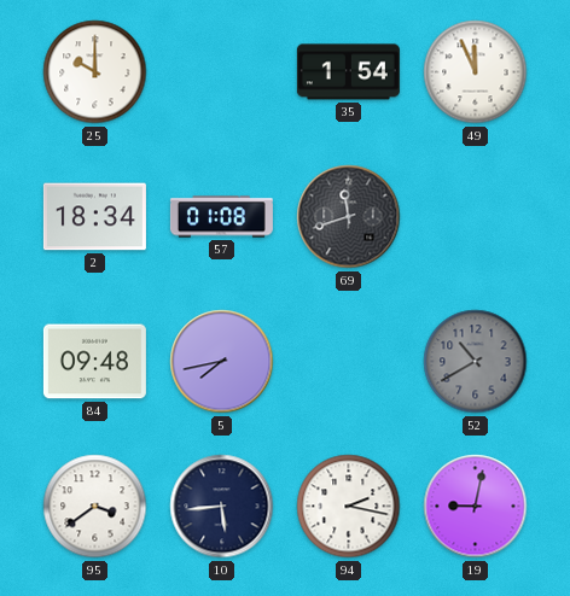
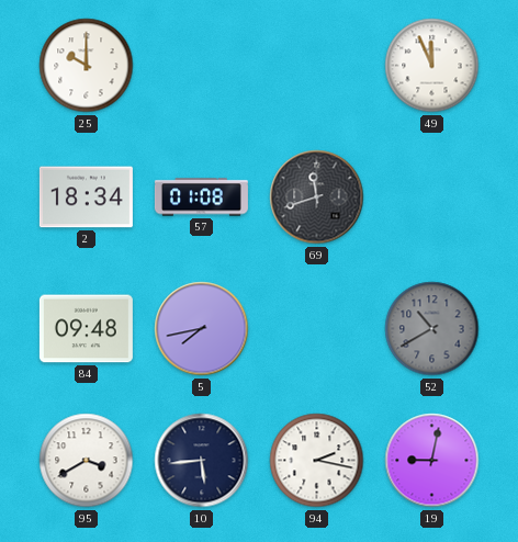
35: 1:54 -> none (348, 72)
95: 3:39 -> 3:40 (87, 461)
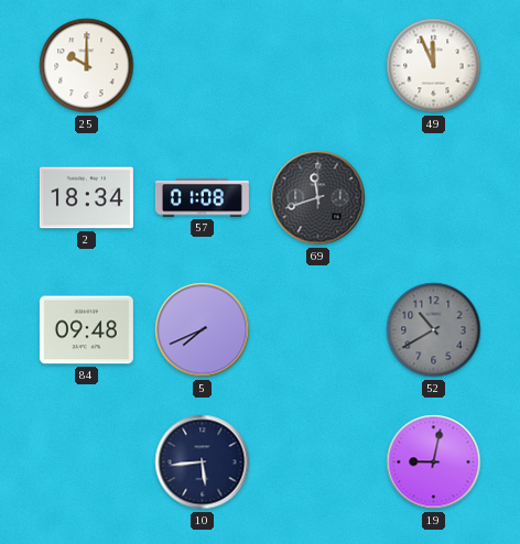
5: 7:43 -> 7:41 (203, 330)
95: 3:40 -> none (87, 461)
94: 2:17 -> none (317, 461)
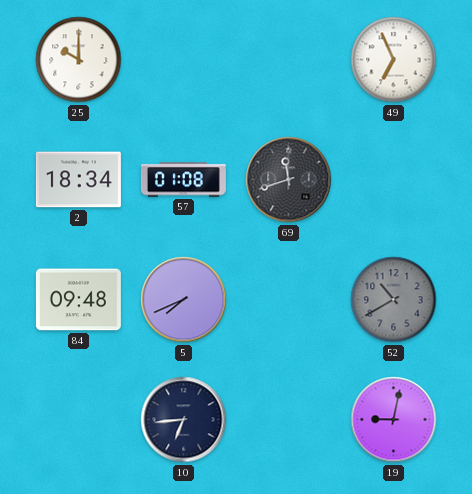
49: 11:56 -> 6:56 (394, 60)
10: 5:44 -> 6:44 (184, 420)
